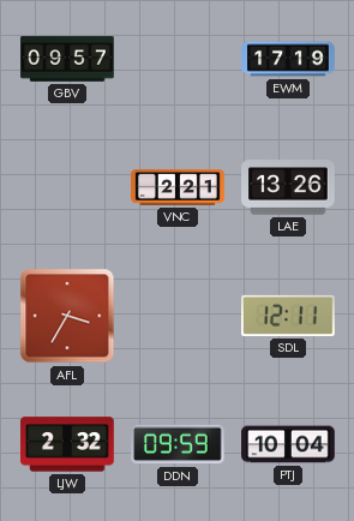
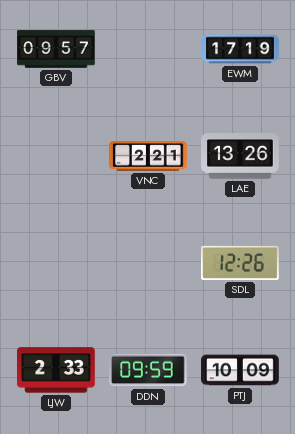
AFL: 3:35 -> none (67, 316)
SDL: 12:11 -> 12:26 (241, 263)
LJW: 2:32 -> 2:33 (56, 370)
PTJ: 10:04 -> 10:09 (240, 370)
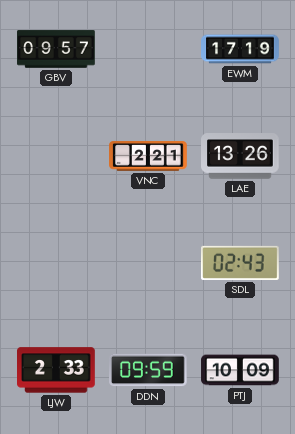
SDL: 12:26 -> 02:43 (241, 263)
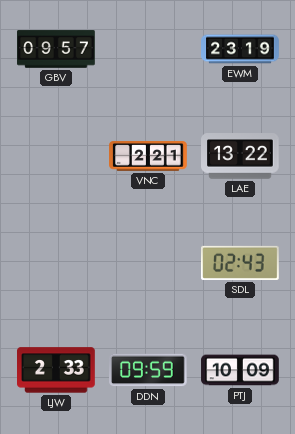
EWM: 17:19 -> 23:19 (240, 49)
LAE: 13:26 -> 13:22 (241, 156)
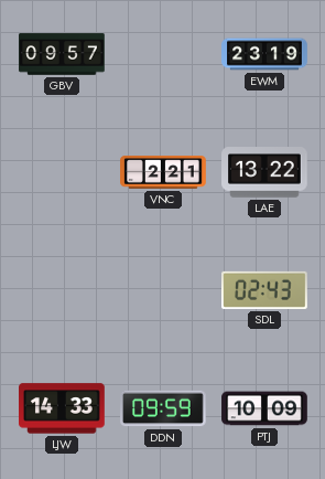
LJW: 2:33 -> 14:33 (62, 408)
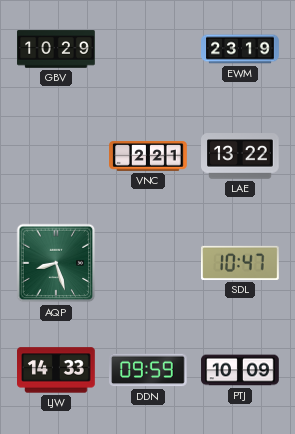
GBV: 09:57 -> 10:29 (56, 49)
AQP: none -> 8:27 (56, 263)
SDL: 02:43 -> 10:47 (241, 263)
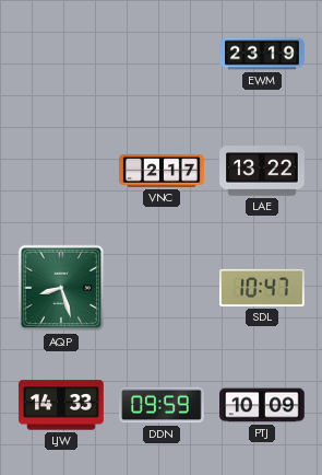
GBV: 10:29 -> none (56, 49)
VNC: 2:21 -> 2:17 (162, 171)
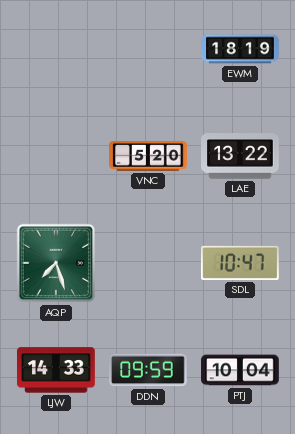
EWM: 23:19 -> 18:19 (240, 49)
VNC: 2:17 -> 5:20 (148, 156)
AQP: 8:27 -> 7:27 (56, 263)
PTJ: 10:09 -> 10:04 (240, 370)
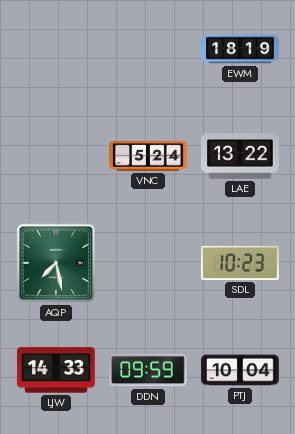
VNC: 5:20 -> 5:24 (148, 156)
AQP: 7:27 -> 7:28 (56, 263)
SDL: 10:47 -> 10:23 (241, 263)
